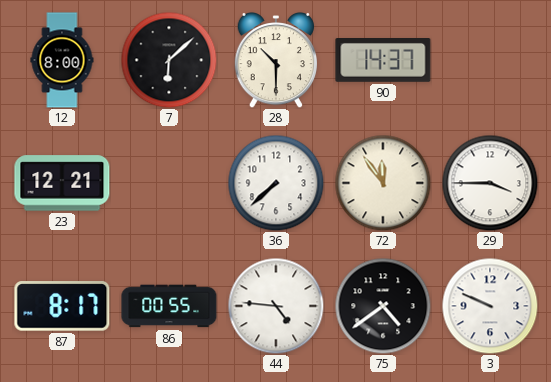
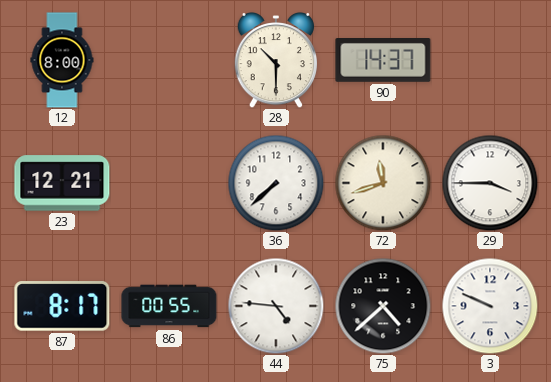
7: 6:08 -> none (169, 60)
72: 11:54 -> 11:42 (383, 183)
75: 4:39 -> 4:38 (383, 306)
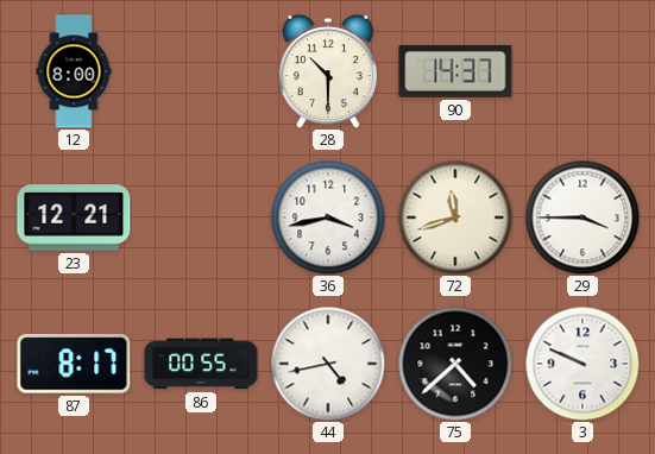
36: 7:38 -> 3:43 (328, 217)
44: 4:46 -> 4:43 (328, 364)
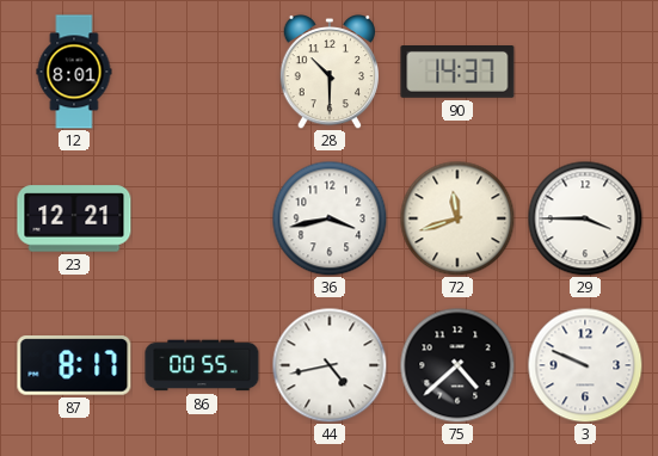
12: 8:00 -> 8:01 (74, 72)
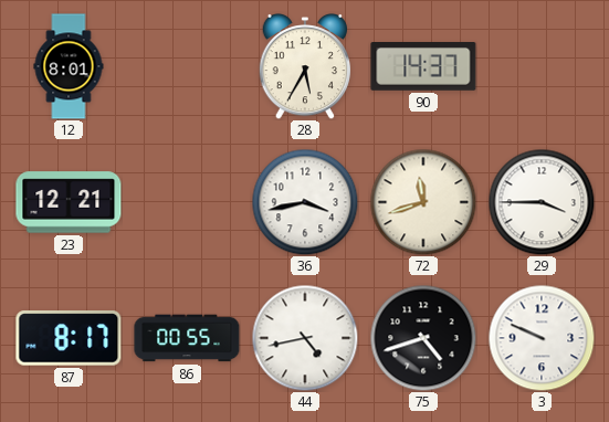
28: 10:30 -> 5:35 (304, 66)
75: 4:38 -> 4:42 (423, 338)
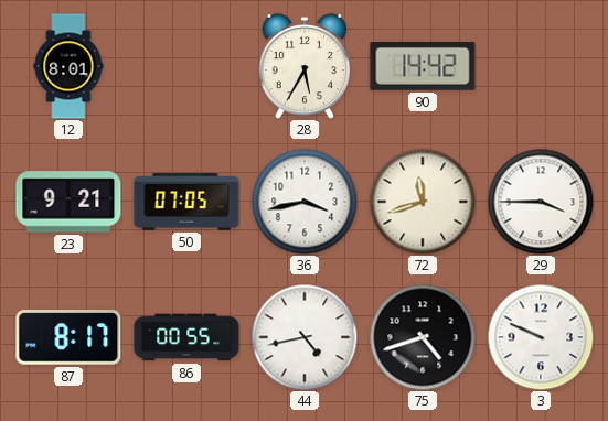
90: 14:37 -> 14:42 (423, 67)
23: 12:21 -> 9:21 (68, 202)
50: none -> 07:05 (186, 202)
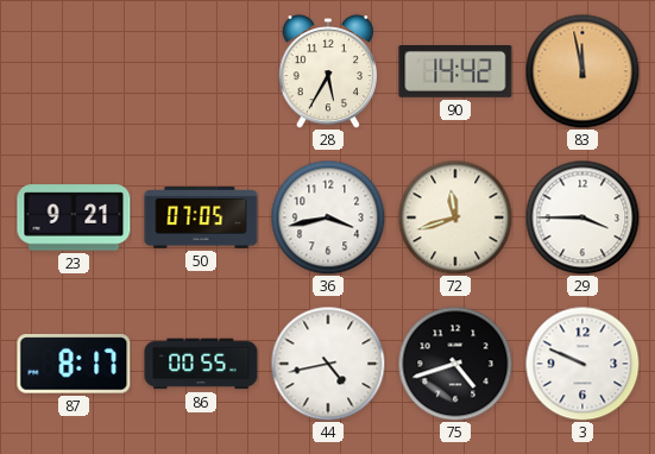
12: 8:01 -> none (68, 66)
83: none -> 11:58 (582, 71)
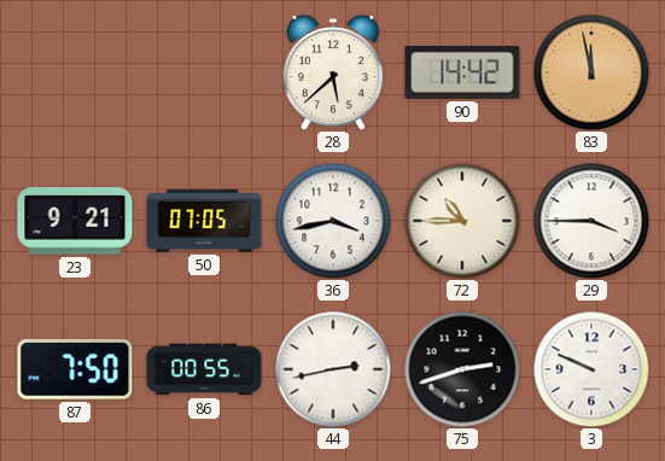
28: 5:35 -> 5:38 (332, 72)
72: 11:42 -> 10:45 (462, 221)
87: 8:17 -> 7:50 (75, 369)
44: 4:43 -> 2:43 (333, 369)
75: 4:42 -> 2:42 (462, 369)
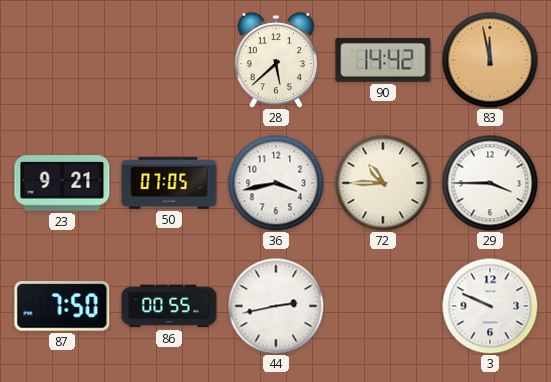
75: 2:42 -> none (462, 369)
